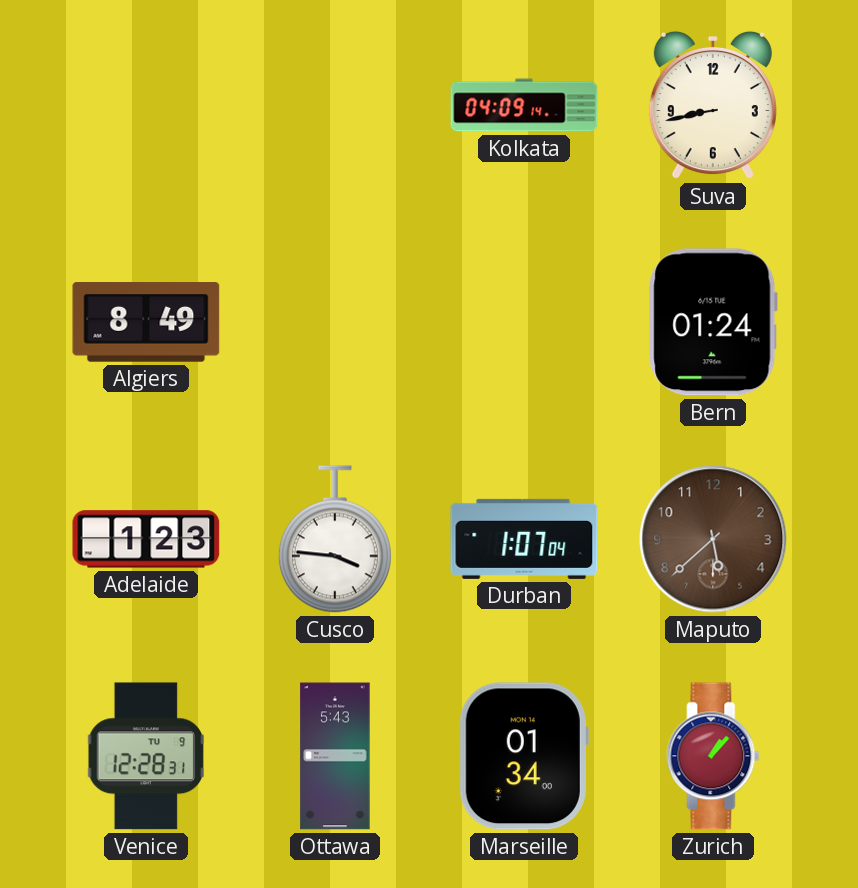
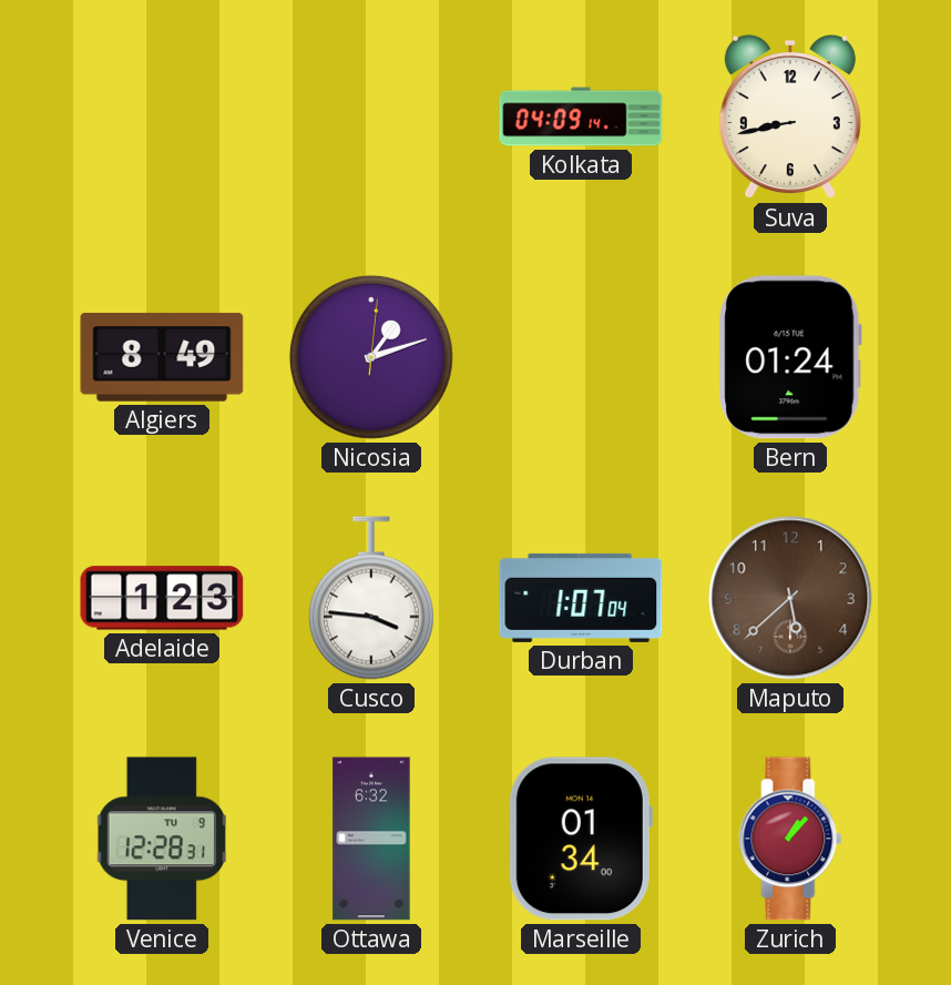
Nicosia: none -> 1:12 (371, 357)
Ottawa: 5:43 -> 6:32 (371, 839)
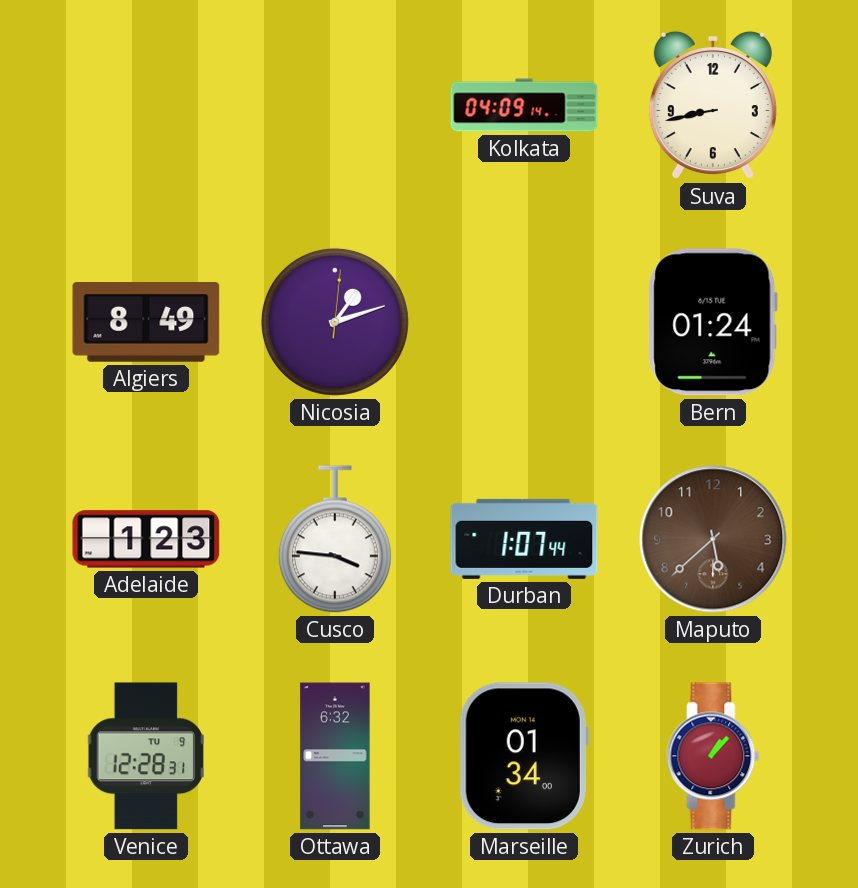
Durban: 1:07:04 -> 1:07:44 (524, 539)
